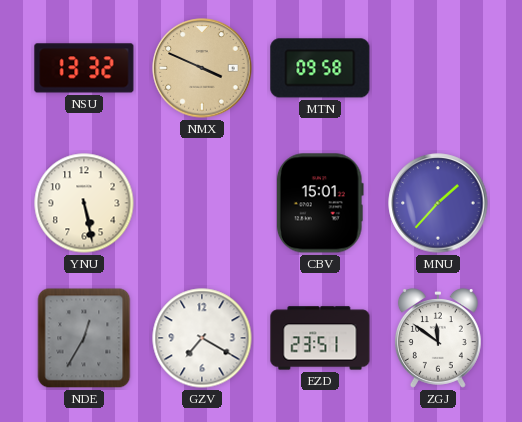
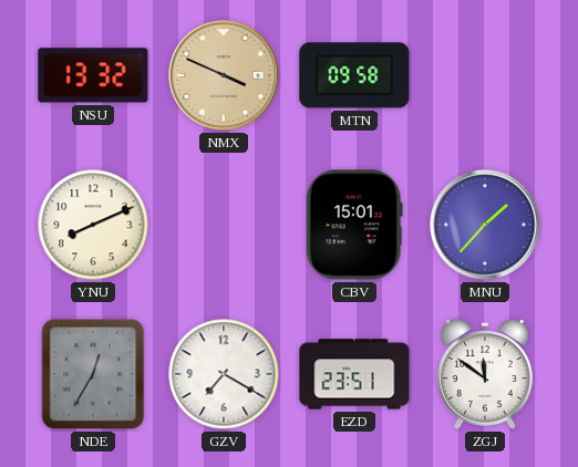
YNU: 5:28 -> 8:11 (93, 225)
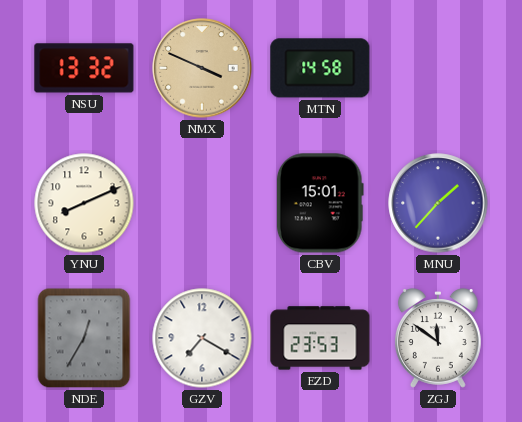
MTN: 09:58 -> 14:58 (320, 68)
EZD: 23:51 -> 23:53 (320, 338)
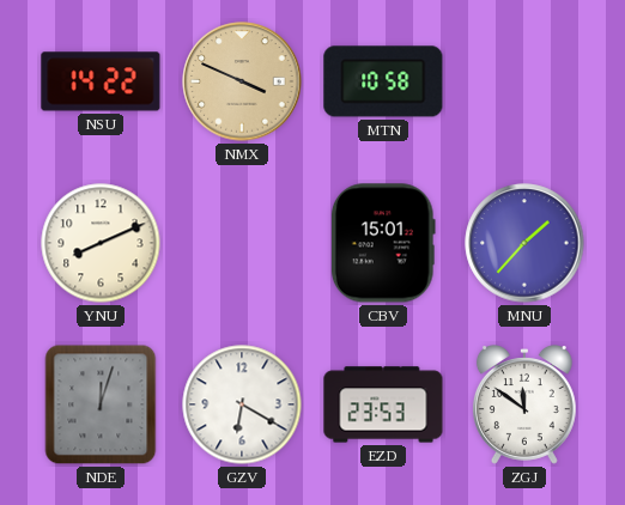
NSU: 13:32 -> 14:22 (101, 81)
MTN: 14:58 -> 10:58 (383, 81)
NDE: 12:35 -> 12:03 (101, 404)
GZV: 7:20 -> 6:20 (242, 404)
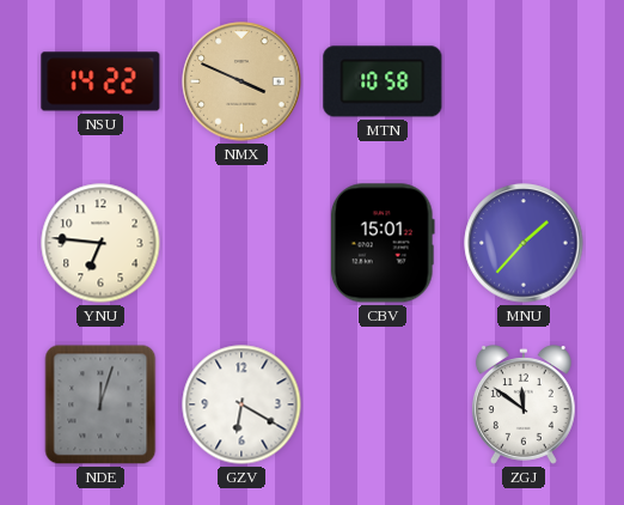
YNU: 8:11 -> 6:46 (100, 243)
EZD: 23:53 -> none (383, 404)
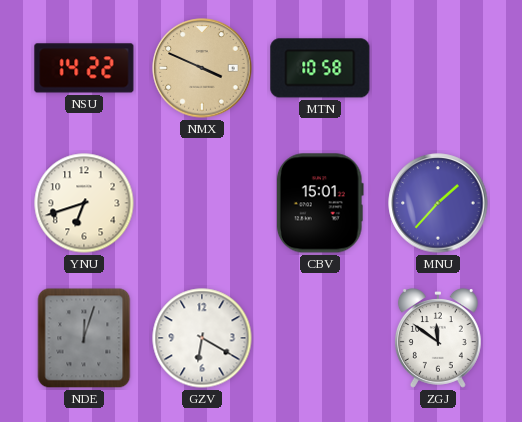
YNU: 6:46 -> 6:42 (84, 203)
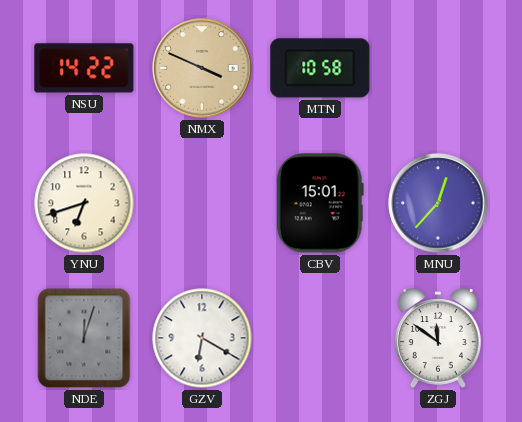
MNU: 1:37 -> 12:37 (438, 203)
